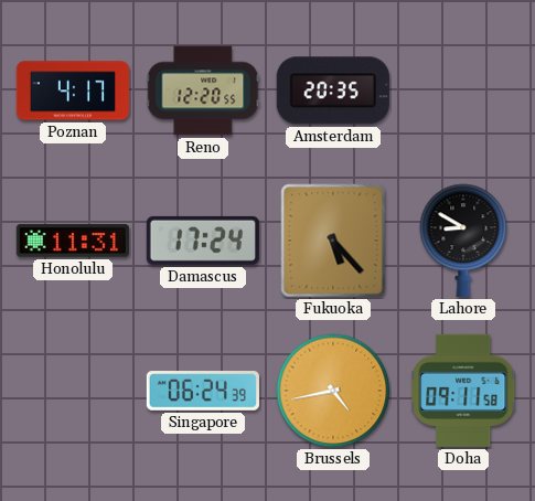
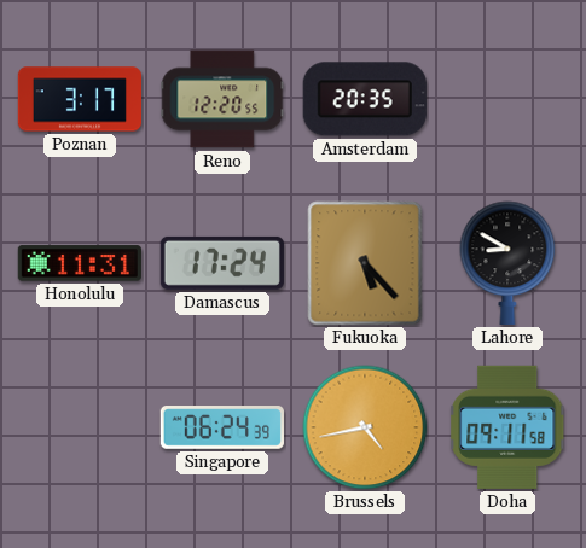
Poznan: 4:17 -> 3:17 (79, 99)
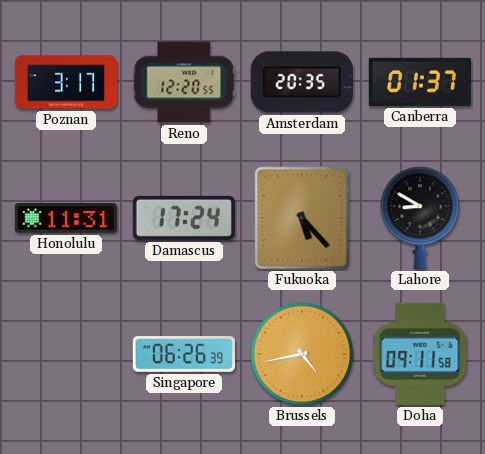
Canberra: none -> 01:37 (420, 82)
Singapore: 06:24 -> 06:26 (183, 354)
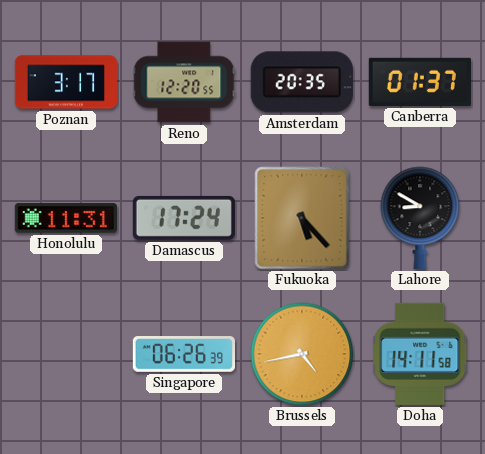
Doha: 09:11 -> 14:11 (420, 354)
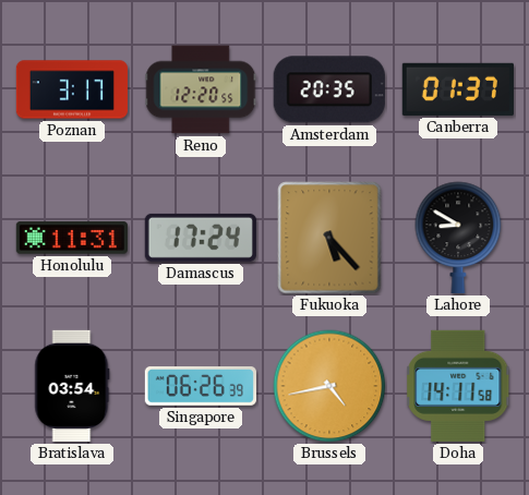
Bratislava: none -> 03:54 (72, 386)
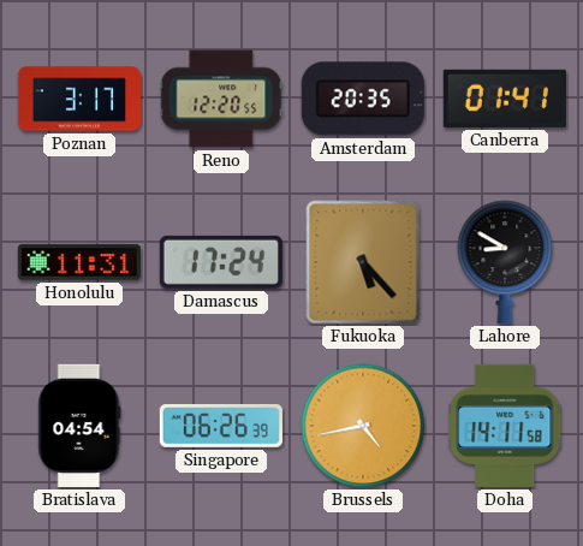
Canberra: 01:37 -> 01:41 (505, 99)
Bratislava: 03:54 -> 04:54 (79, 426)
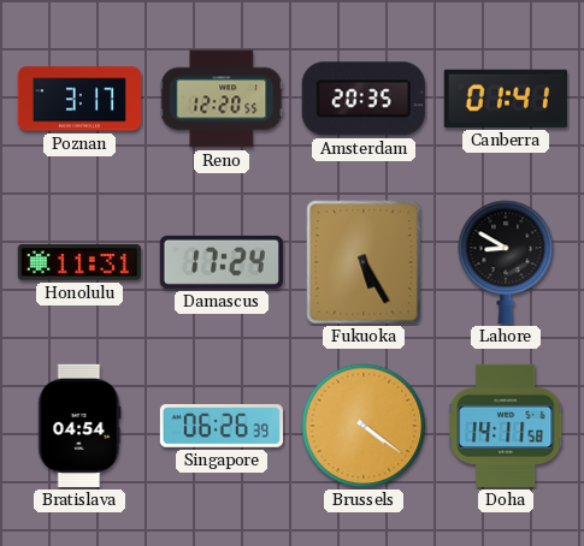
Fukuoka: 5:23 -> 5:25 (364, 262)
Brussels: 4:43 -> 4:21 (364, 426)
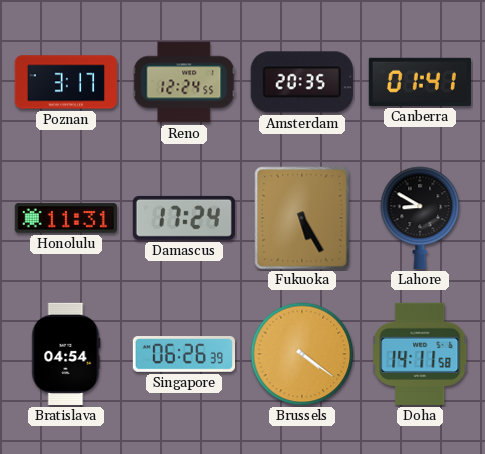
Reno: 12:20 -> 12:24 (184, 82)
